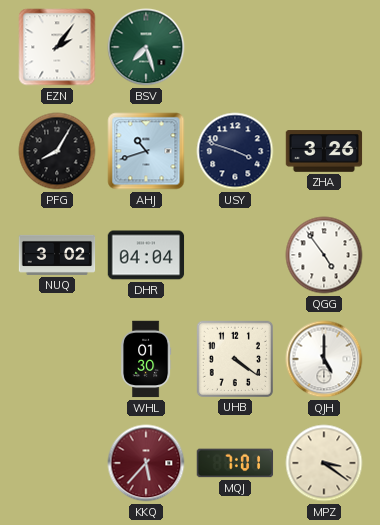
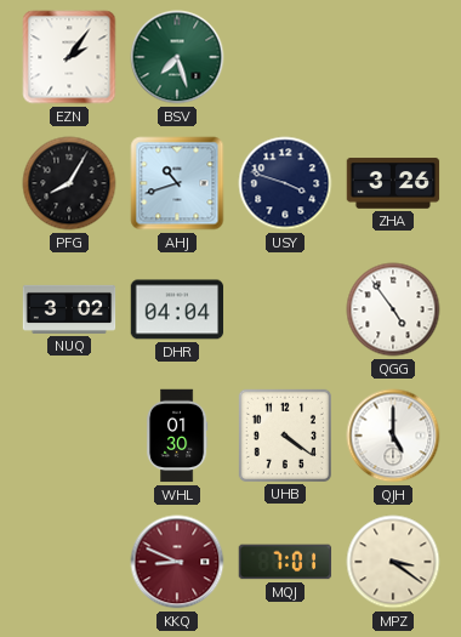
KKQ: 5:37 -> 8:49 (177, 562)
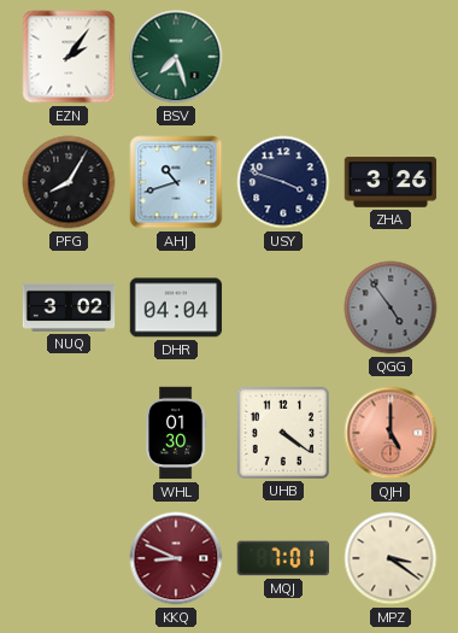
QGG dial: white -> grey (391, 307)
QJH dial: white -> salmon (391, 433)
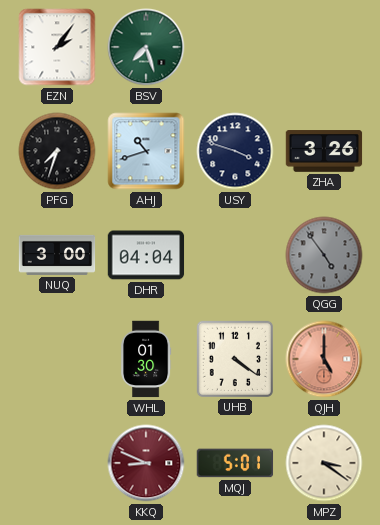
PFG: 8:05 -> 7:33 (57, 151)
NUQ: 3:02 -> 3:00 (57, 255)
MQJ: 7:01 -> 5:01 (235, 463)
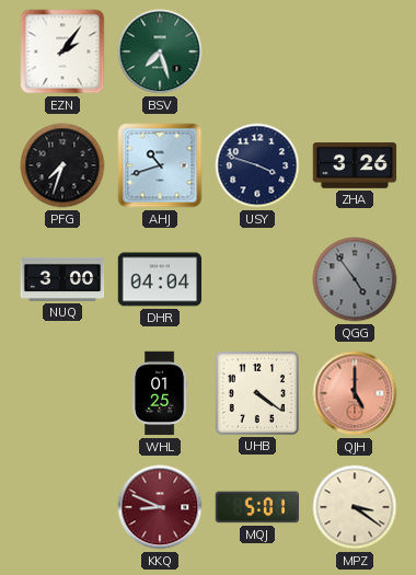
WHL: 01:30 -> 01:25 (160, 393)
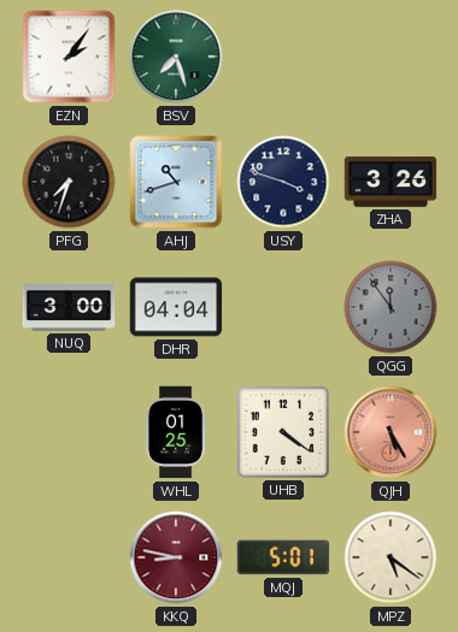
QGG: 4:54 -> 11:54 (391, 307)
QJH: 5:00 -> 5:25 (391, 432)
KKQ: 8:49 -> 8:47 (176, 557)
MPZ: 3:21 -> 5:21 (391, 557)
